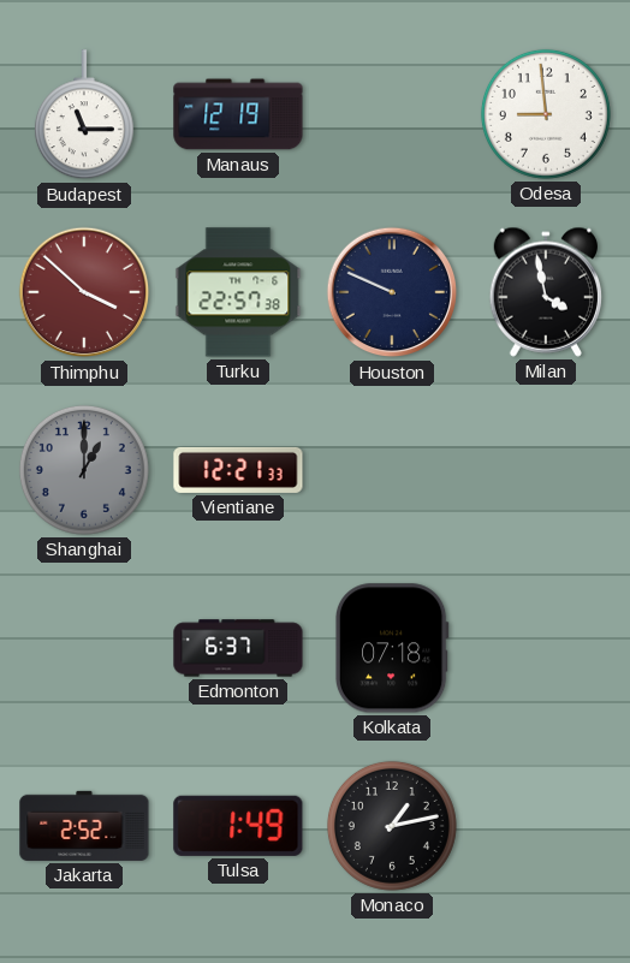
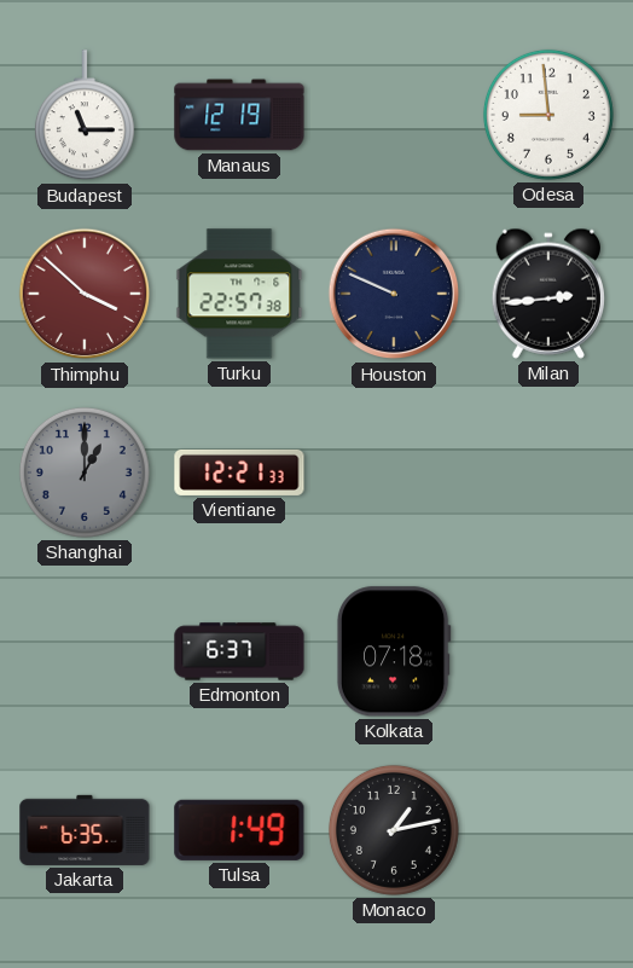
Milan: 3:58 -> 2:44 (547, 294)
Jakarta: 2:52 -> 6:35 (85, 830)
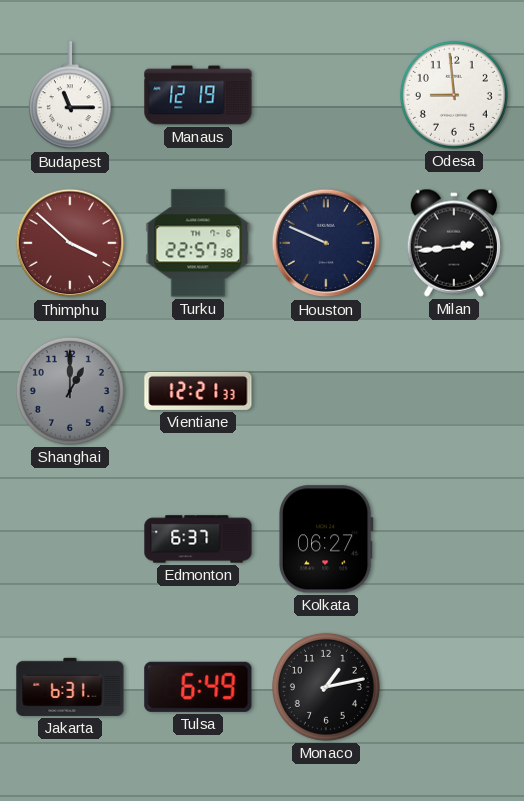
Kolkata: 07:18 -> 06:27 (326, 539)
Jakarta: 6:35 -> 6:31 (70, 687)
Tulsa: 1:49 -> 6:49 (198, 687)
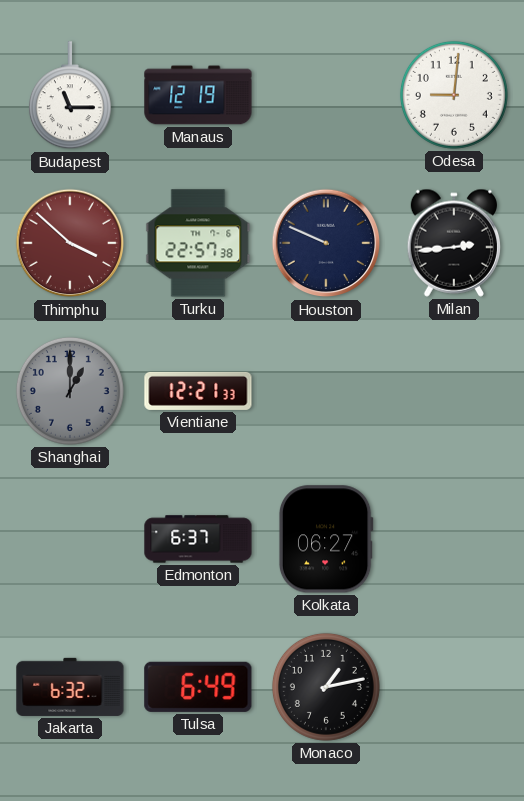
Odesa: 8:59 -> 9:01 (454, 95)
Jakarta: 6:31 -> 6:32 (70, 687)
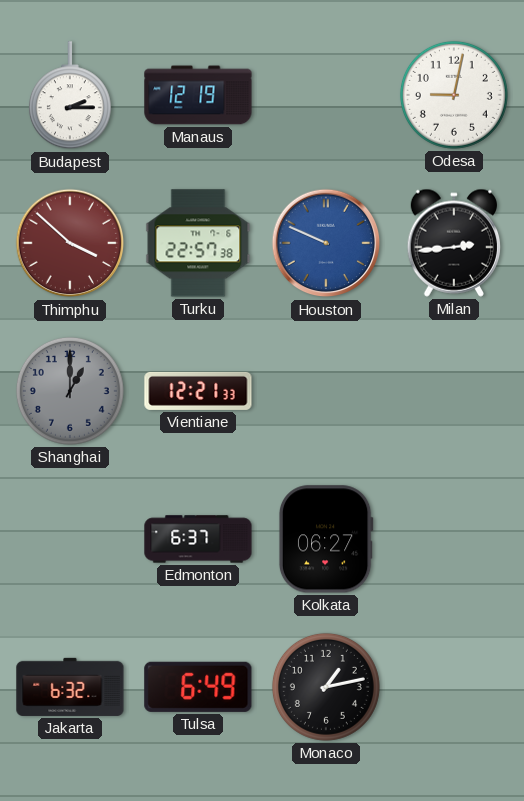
Budapest: 11:15 -> 2:15 (70, 96)
Odesa: 9:01 -> 9:02 (454, 95)
Houston dial: navy -> blue (326, 243)
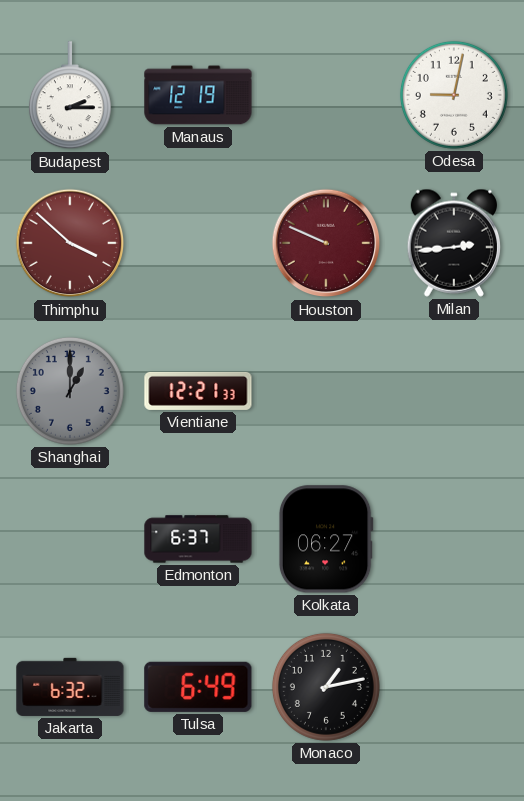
Turku: 22:57 -> none (198, 243)
Houston dial: blue -> burgundy (326, 243)
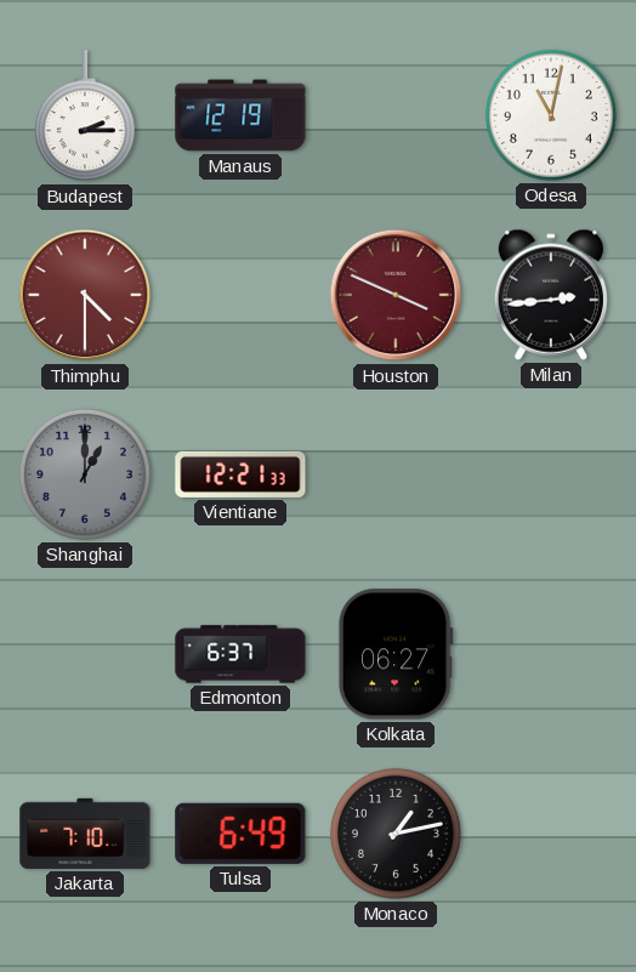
Odesa: 9:02 -> 11:02 (551, 115)
Thimphu: 3:52 -> 4:30 (85, 295)
Houston: 9:49 -> 3:49 (396, 295)
Jakarta: 6:32 -> 7:10 (85, 834)
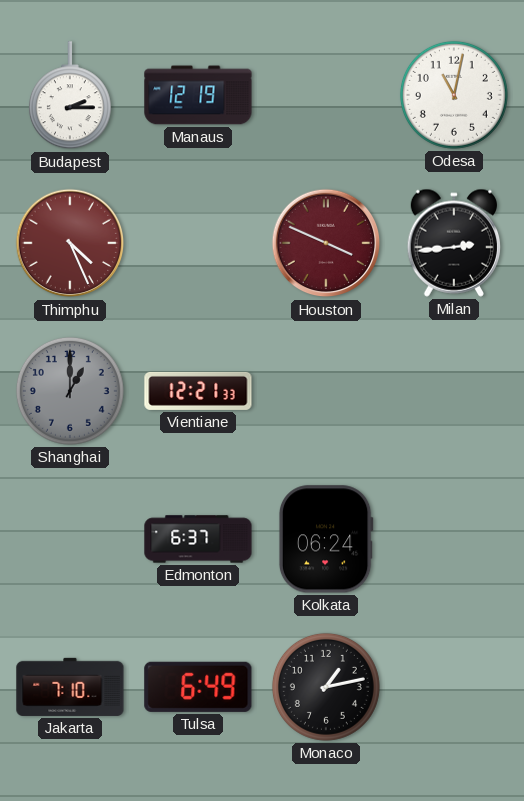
Thimphu: 4:30 -> 4:26 (70, 243)
Kolkata: 06:27 -> 06:24 (326, 539)
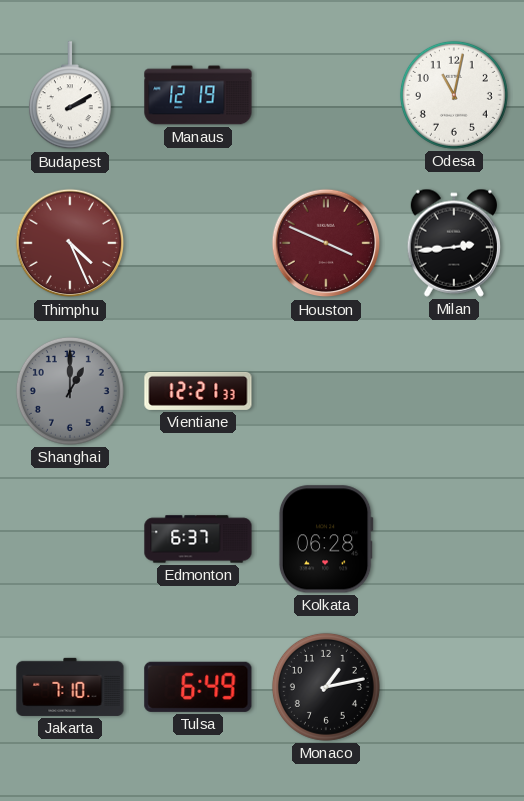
Budapest: 2:15 -> 2:10 (70, 96)
Kolkata: 06:24 -> 06:28 (326, 539)
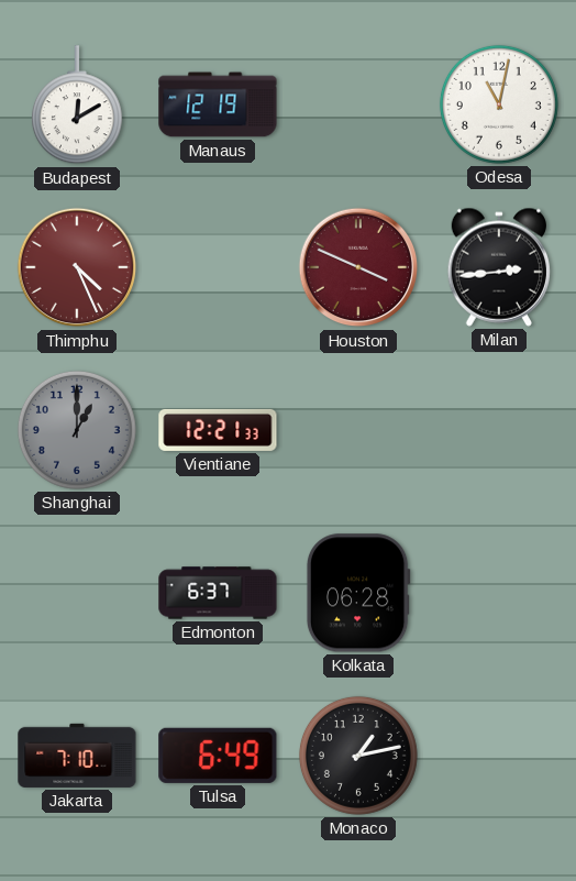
Budapest: 2:10 -> 12:10 (77, 106)
